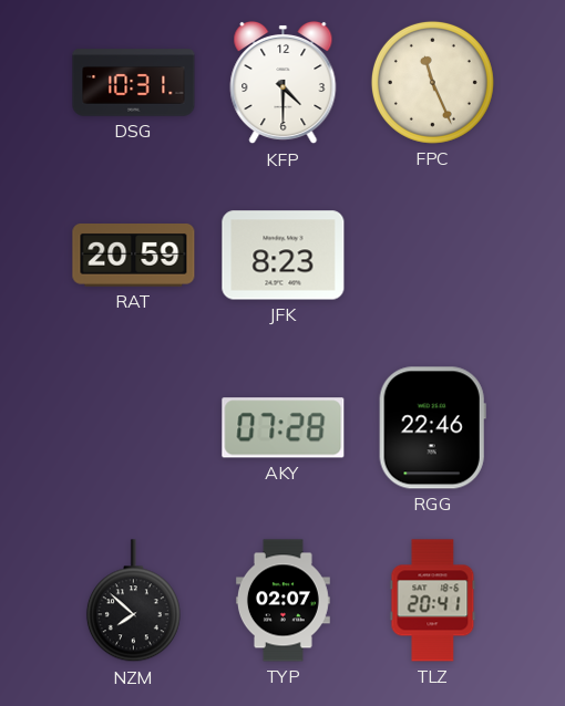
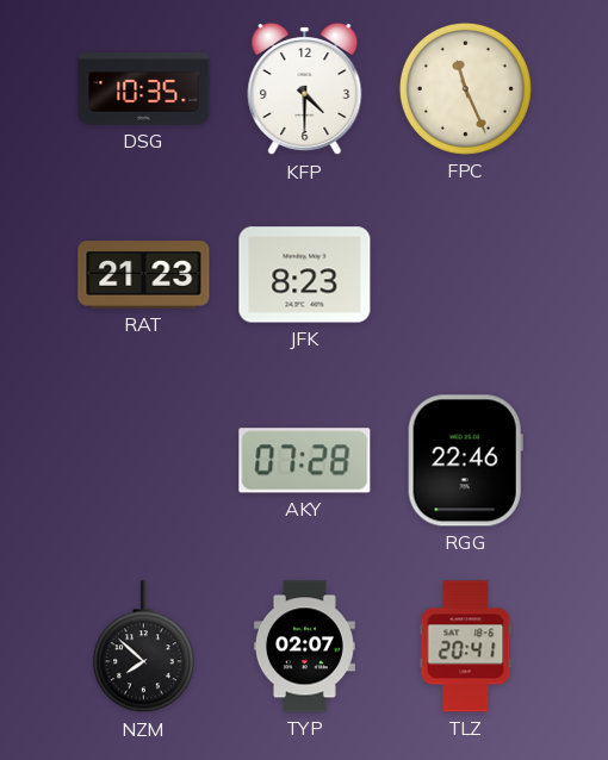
DSG: 10:31 -> 10:35 (144, 89)
RAT: 20:59 -> 21:23 (144, 275)
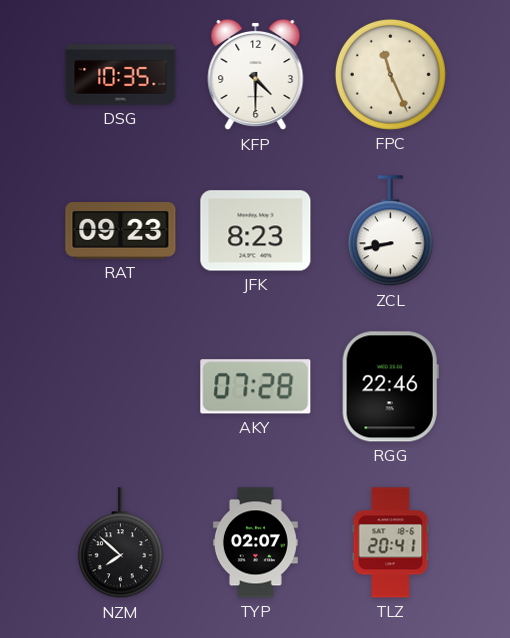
RAT: 21:23 -> 09:23 (121, 231)
ZCL: none -> 8:43 (390, 231)
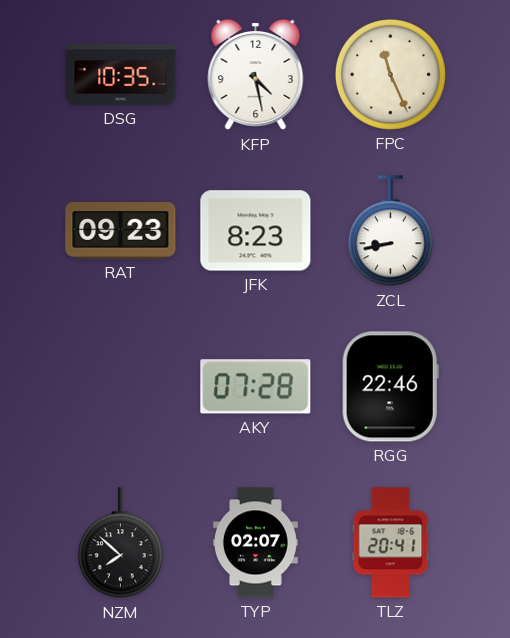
KFP: 4:30 -> 4:28 (256, 75)
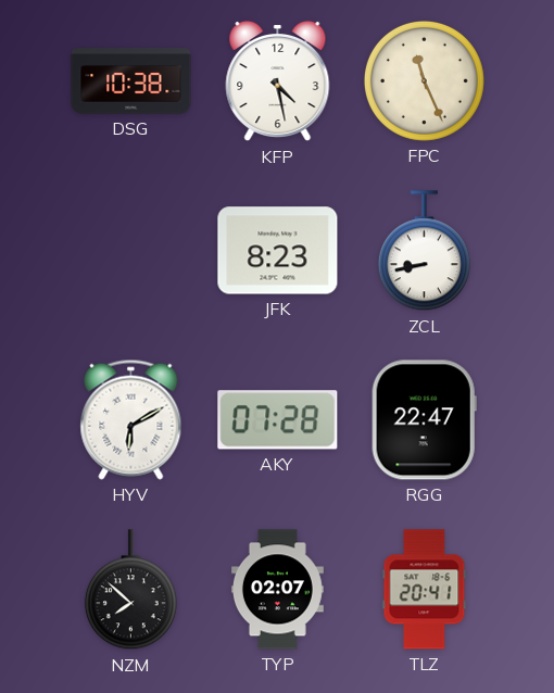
DSG: 10:35 -> 10:38 (131, 81)
RAT: 09:23 -> none (121, 231)
HYV: none -> 6:10 (131, 419)
RGG: 22:46 -> 22:47 (424, 420)
